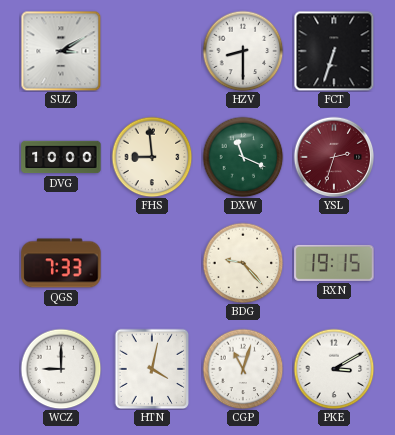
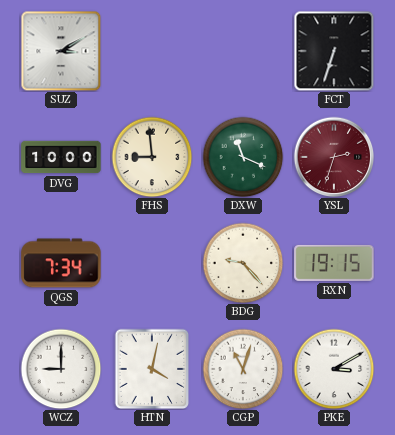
HZV: 8:30 -> none (243, 51)
QGS: 7:33 -> 7:34 (61, 263)
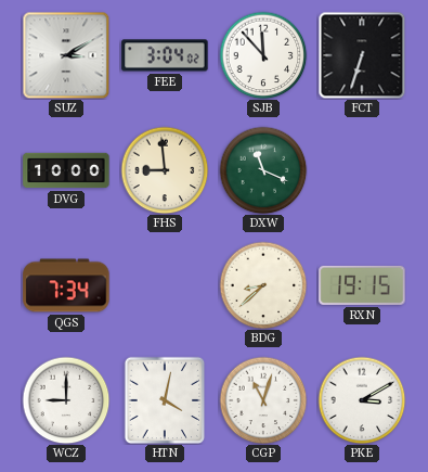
FEE: none -> 3:04 (165, 55)
SJB: none -> 11:53 (263, 55)
YSL: 2:33 -> none (334, 157)
BDG: 9:23 -> 8:38 (263, 285)
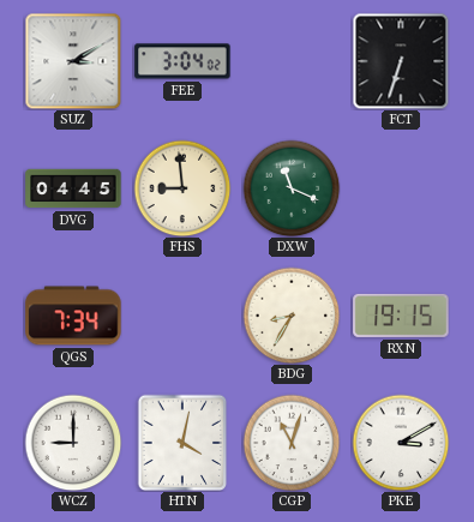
SJB: 11:53 -> none (263, 55)
DVG: 10:00 -> 04:45 (73, 188)
BDG: 8:38 -> 8:35 (292, 316)
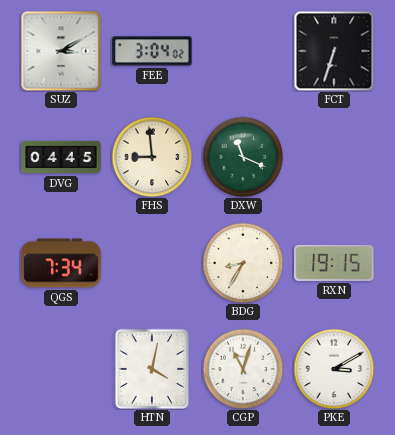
WCZ: 9:00 -> none (73, 443)
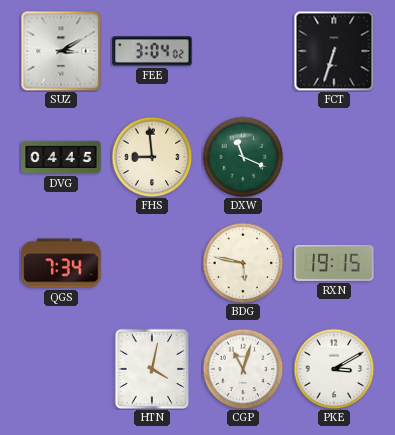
BDG: 8:35 -> 5:47 (243, 263)
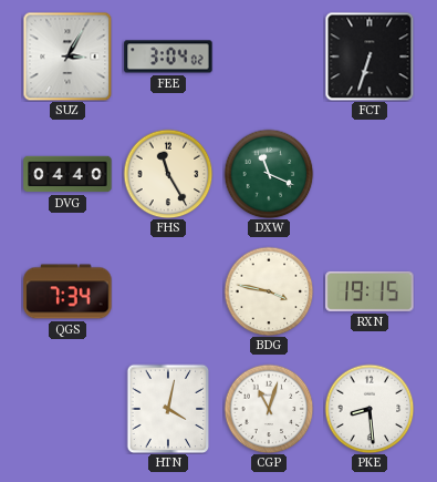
SUZ: 3:10 -> 3:05 (67, 57)
DVG: 04:45 -> 04:40 (67, 174)
FHS: 8:59 -> 11:25 (168, 174)
BDG: 5:47 -> 3:47 (269, 291)
PKE: 3:10 -> 8:29 (370, 409)
